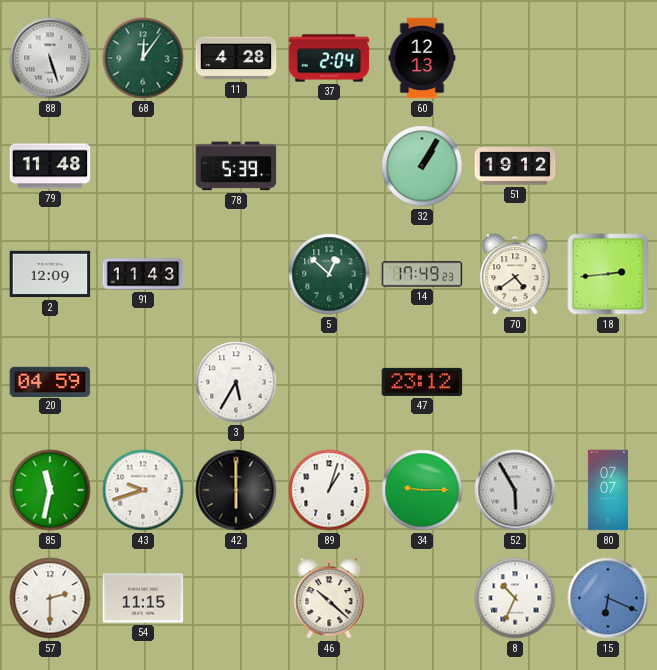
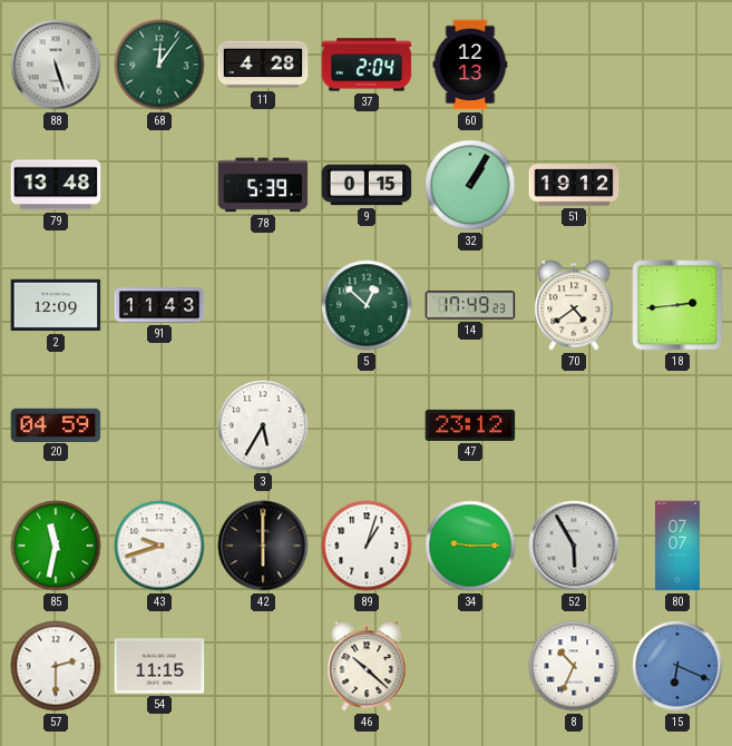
79: 11:48 -> 13:48 (56, 185)
9: none -> 0:15 (367, 185)
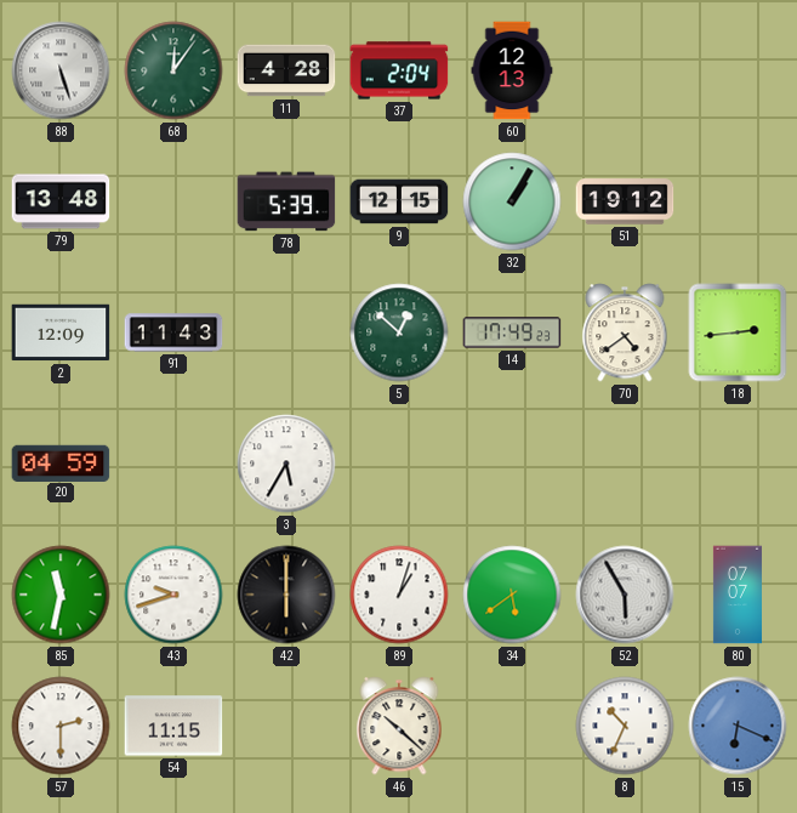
9: 0:15 -> 12:15 (399, 201)
47: 23:12 -> none (470, 425)
34: 9:15 -> 5:39 (512, 595)
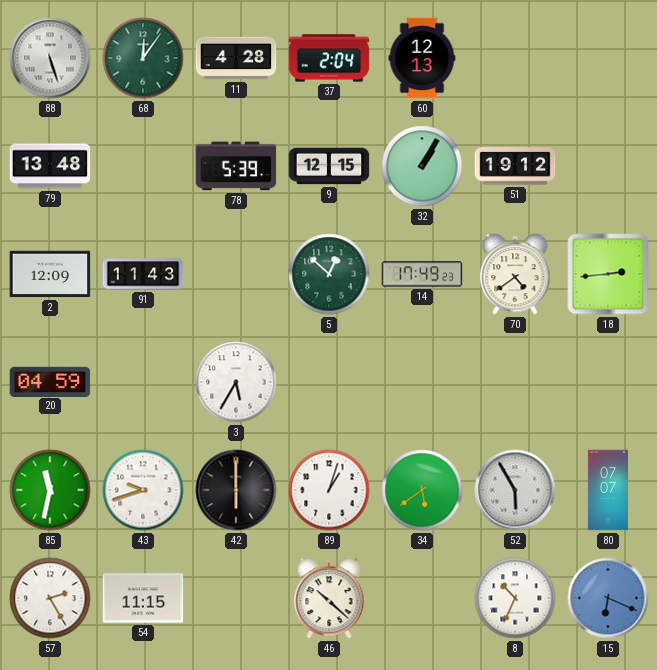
57: 2:30 -> 2:25 (50, 598)
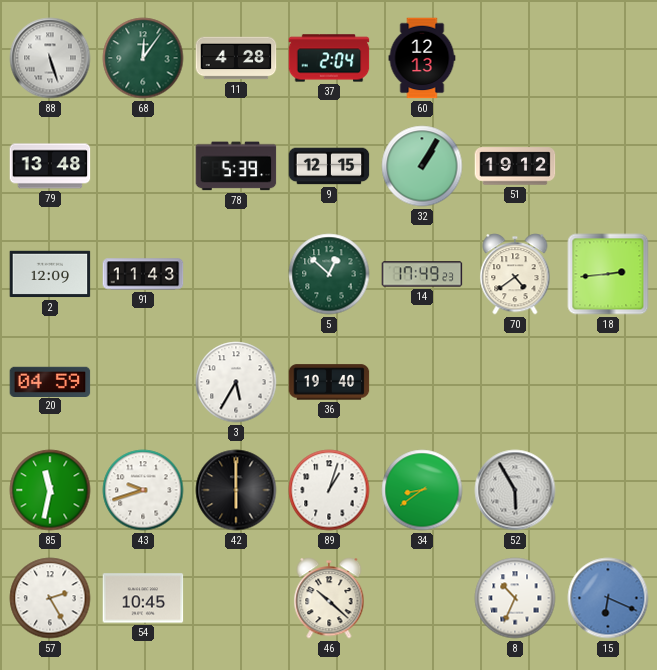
36: none -> 19:40 (329, 382)
34: 5:39 -> 8:39 (422, 490)
80: 07:07 -> none (608, 490)
54: 11:15 -> 10:45 (143, 598)
